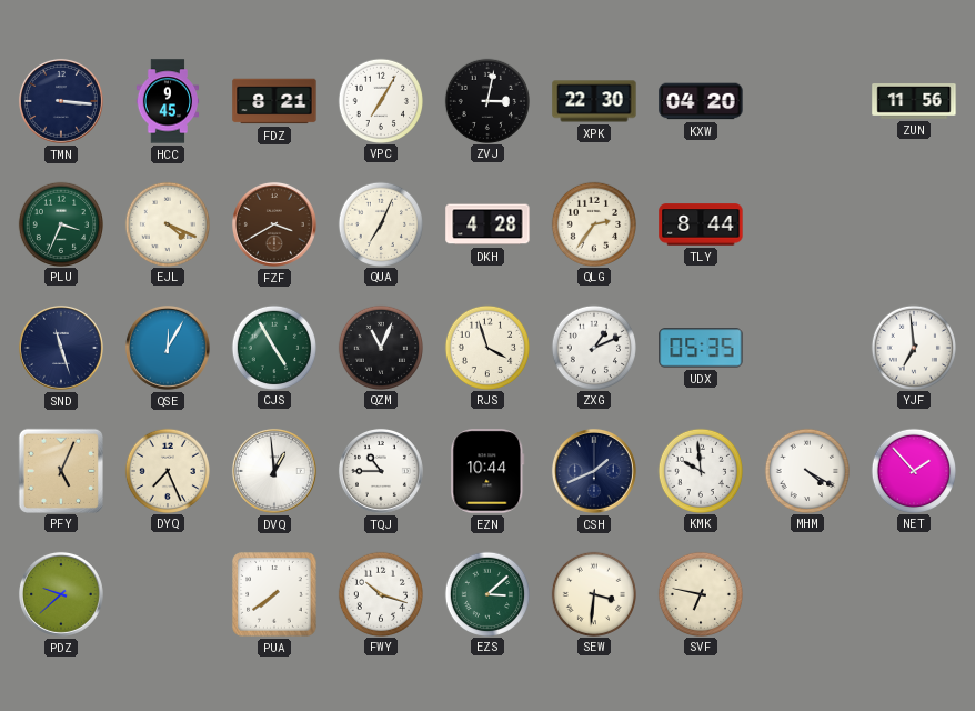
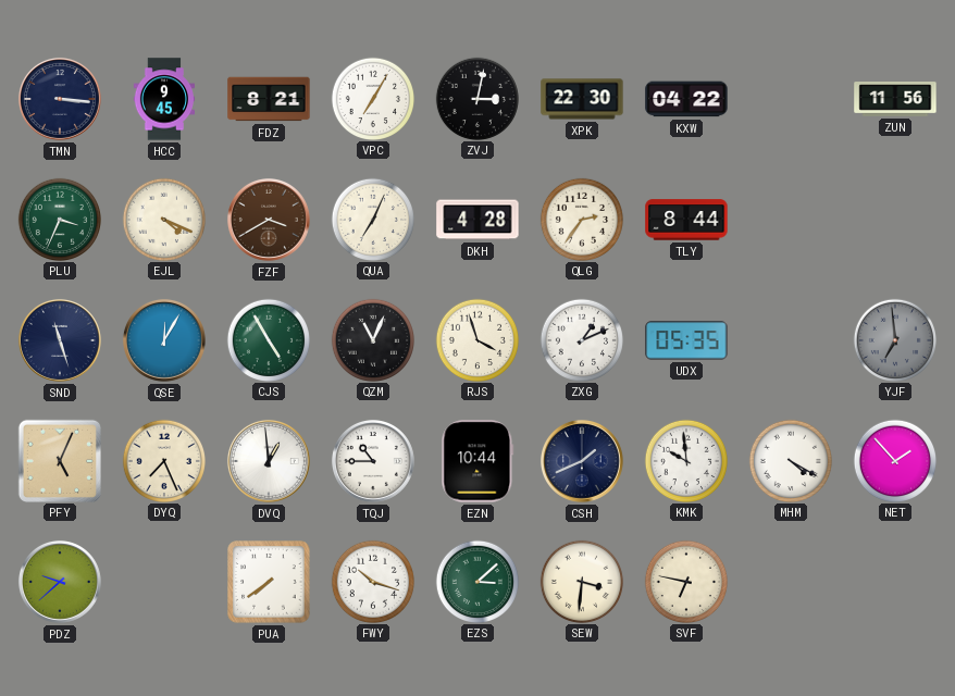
KXW: 04:20 -> 04:22 (686, 99)
YJF dial: white -> grey (894, 339)
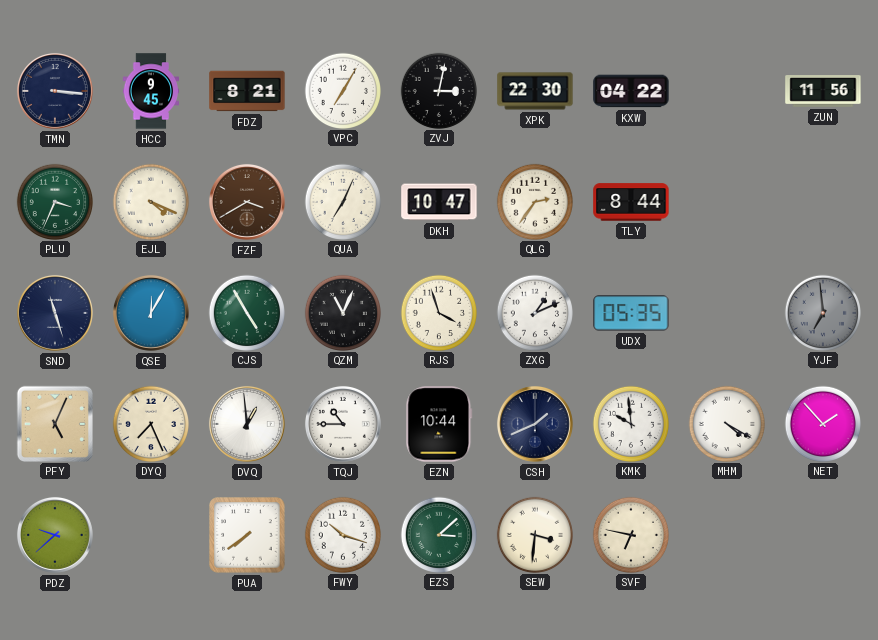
DKH: 4:28 -> 10:47 (439, 202)
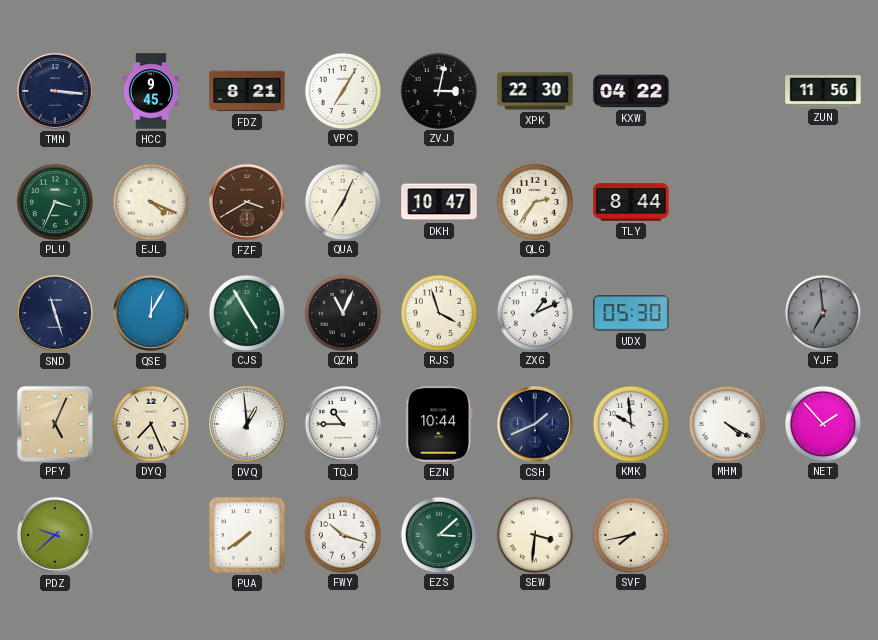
UDX: 05:35 -> 05:30 (631, 313)
SVF: 6:47 -> 7:43 (630, 534)
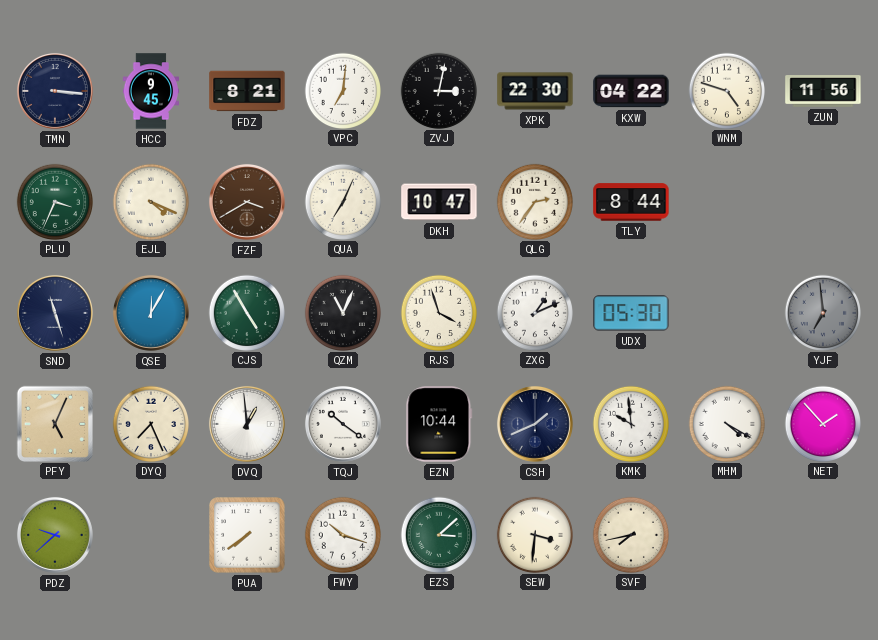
VPC: 7:05 -> 7:01 (342, 90)
WNM: none -> 4:48 (726, 90)
TQJ: 10:45 -> 10:21 (343, 424)
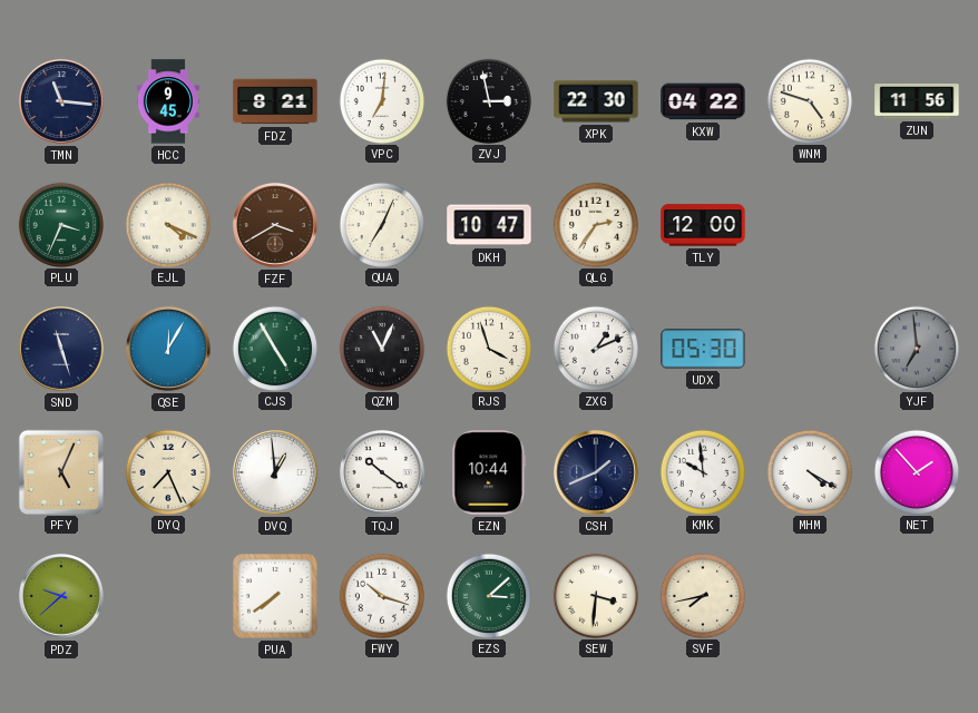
TMN: 3:16 -> 11:16 (61, 101)
ZVJ: 3:02 -> 2:58 (488, 100)
TLY: 8:44 -> 12:00 (703, 225)
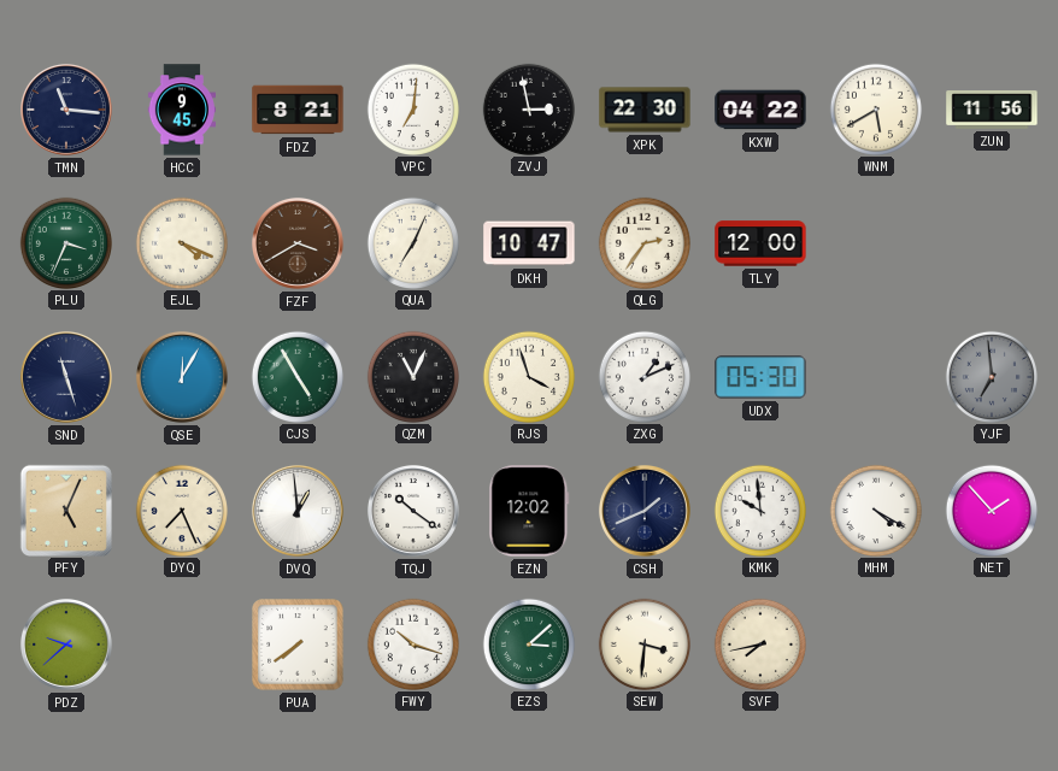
WNM: 4:48 -> 5:40 (875, 108)
EZN: 10:44 -> 12:02 (529, 511)
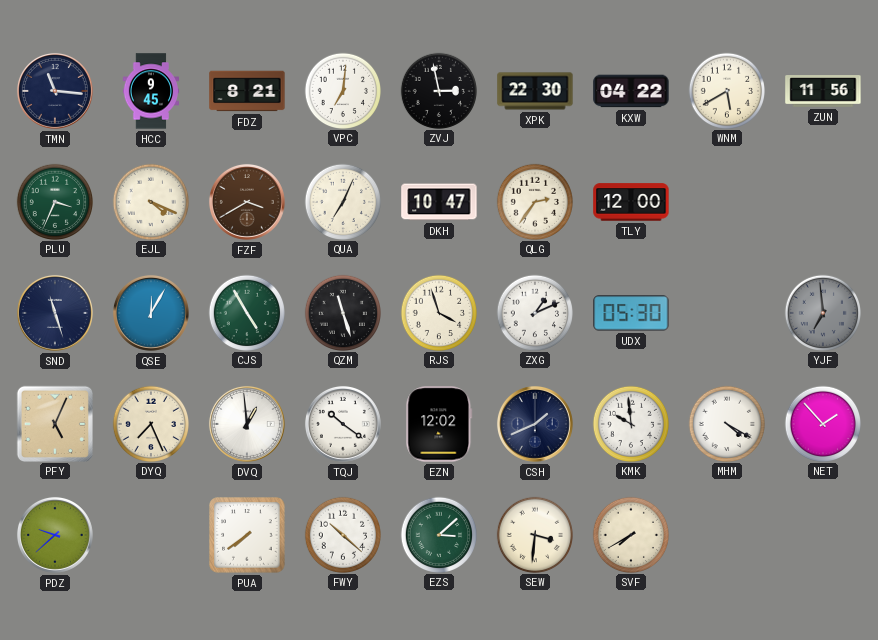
QZM: 11:04 -> 11:27 (342, 312)
FWY: 10:18 -> 10:22 (342, 534)
SVF: 7:43 -> 7:40 (630, 534)
